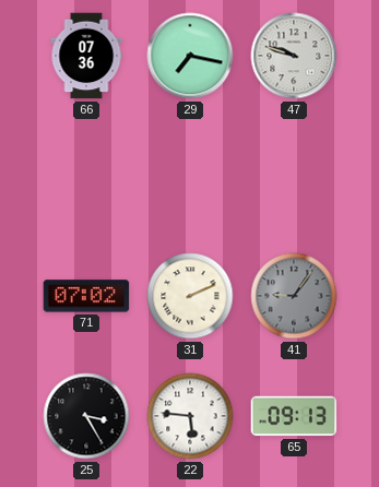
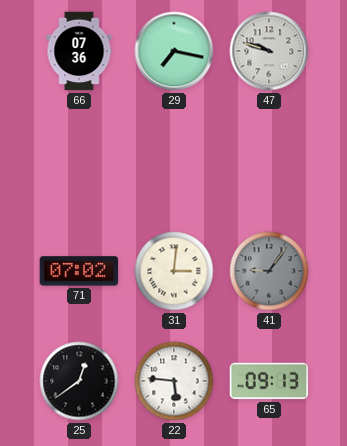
31: 2:11 -> 3:01 (174, 271)
25: 3:25 -> 12:39 (79, 381)
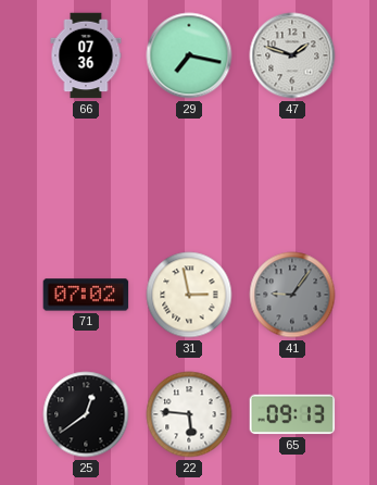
47: 9:48 -> 1:48 (292, 55)
31: 3:01 -> 2:58 (189, 295)
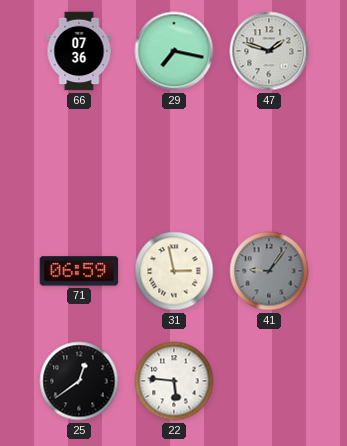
71: 07:02 -> 06:59 (79, 271)
65: 09:13 -> none (292, 414)
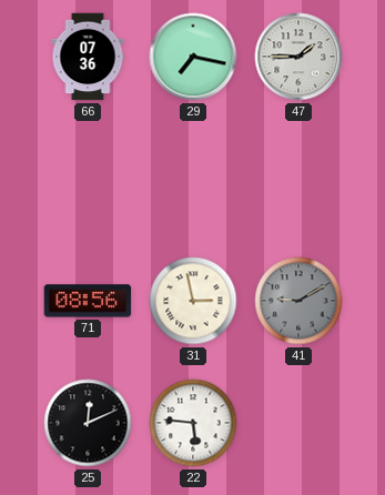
47: 1:48 -> 1:45 (298, 57)
71: 06:59 -> 08:56 (88, 301)
41: 9:06 -> 9:10 (298, 301)
25: 12:39 -> 12:11 (88, 423)
